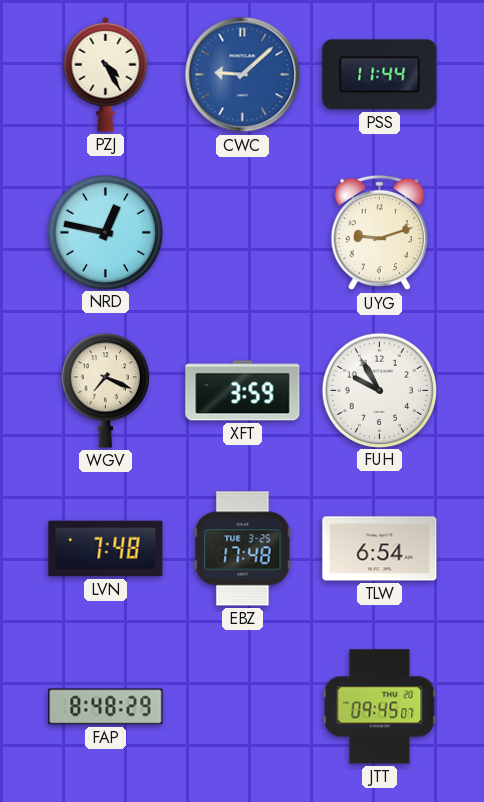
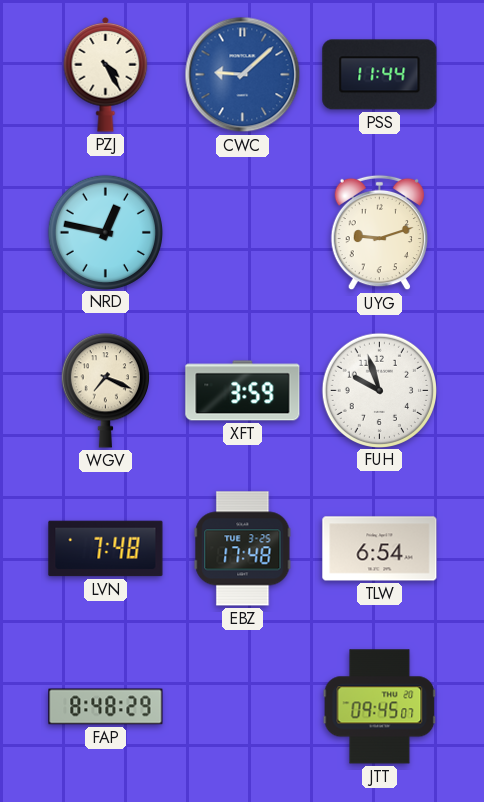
FUH: 9:55 -> 9:57 (379, 390)
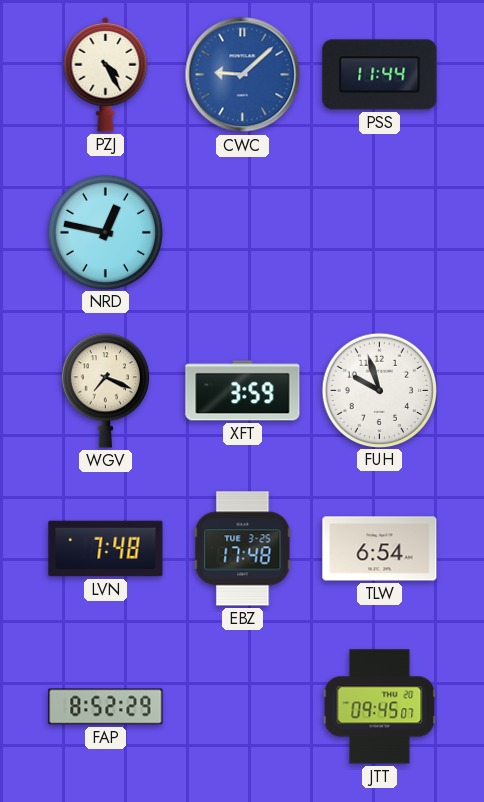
UYG: 9:12 -> none (379, 233)
FAP: 8:48 -> 8:52 (106, 707)
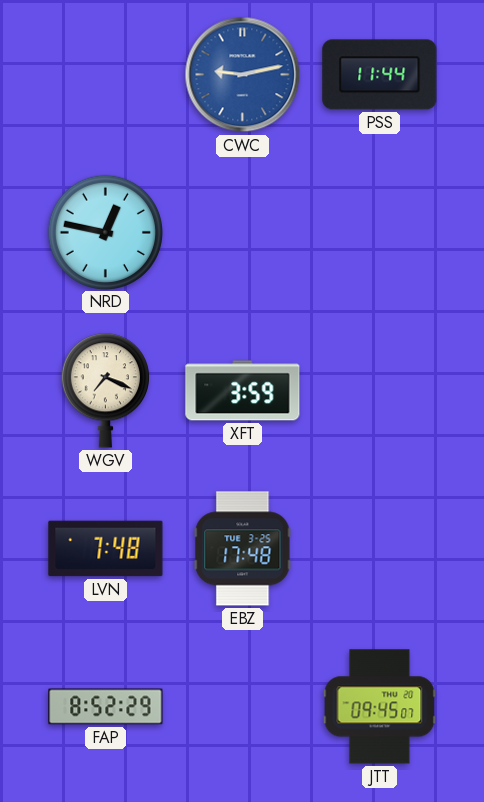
PZJ: 4:25 -> none (106, 74)
CWC: 9:08 -> 9:13 (243, 75)
FUH: 9:57 -> none (379, 390)
TLW: 6:54 -> none (380, 549)
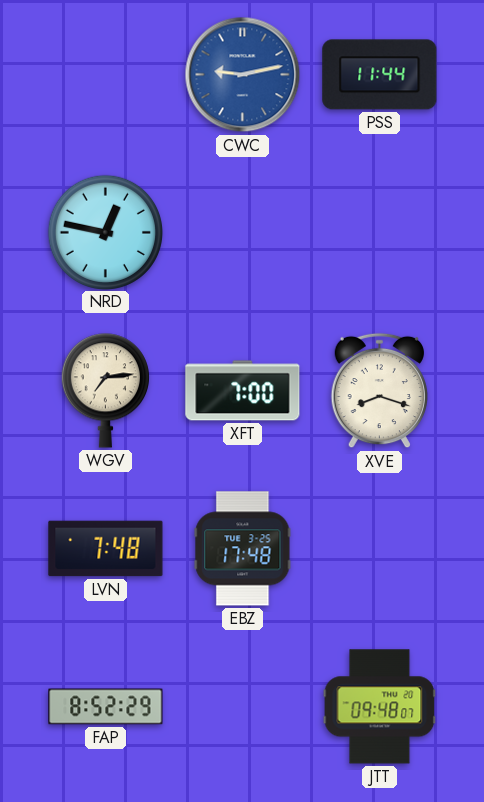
WGV: 7:19 -> 7:14 (105, 391)
XFT: 3:59 -> 7:00 (243, 391)
XVE: none -> 8:18 (379, 391)
JTT: 09:45 -> 09:48 (380, 707)
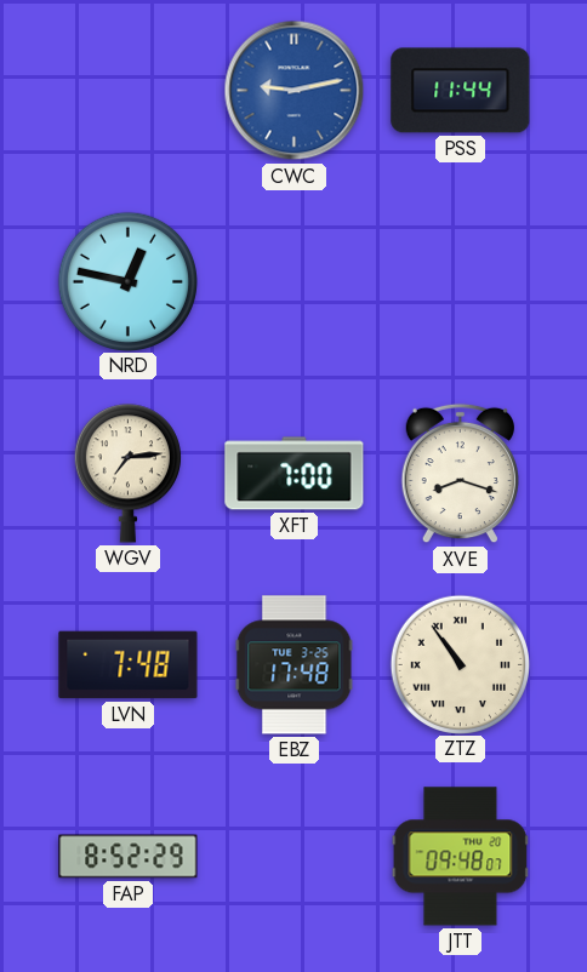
ZTZ: none -> 10:54 (460, 664)
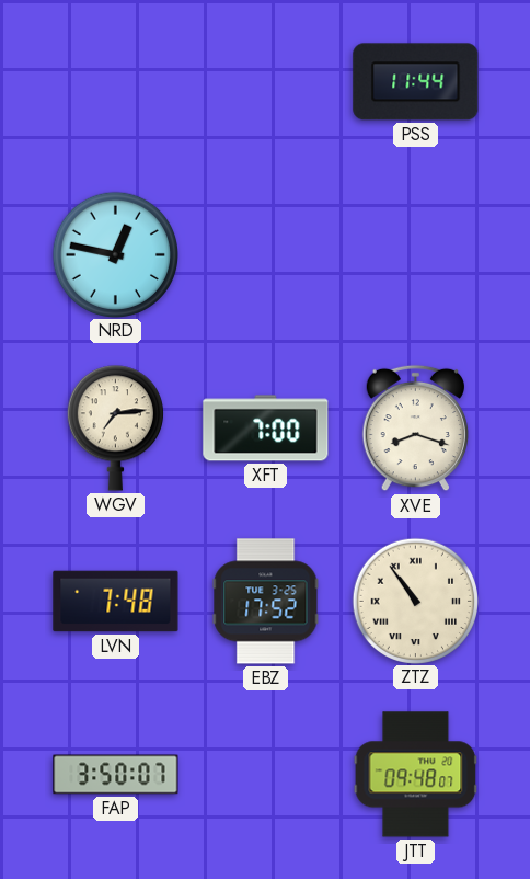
CWC: 9:13 -> none (295, 91)
EBZ: 17:48 -> 17:52 (266, 602)
FAP: 8:52 -> 3:50 (116, 775)
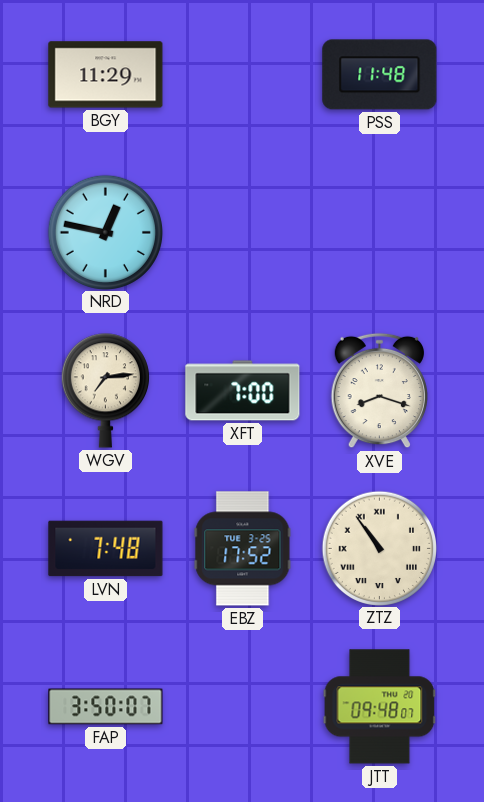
BGY: none -> 11:29 (106, 75)
PSS: 11:44 -> 11:48 (380, 75)
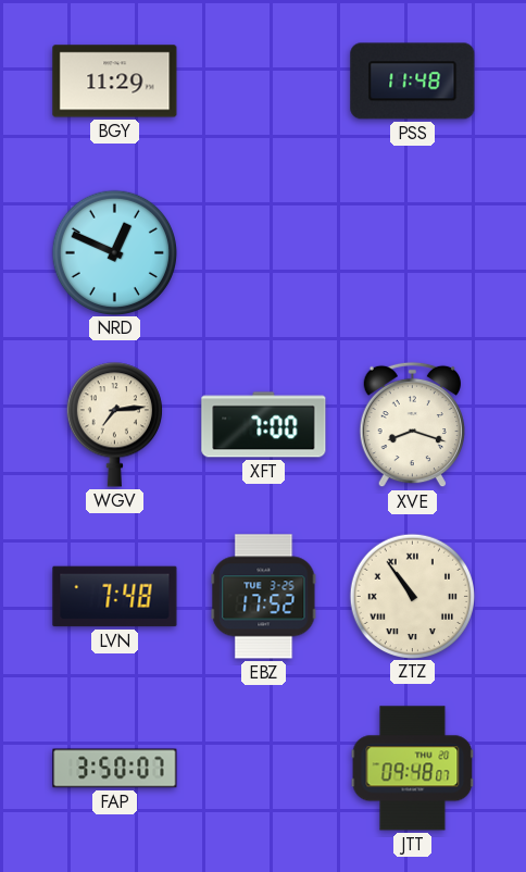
NRD: 12:47 -> 12:49 (114, 252)
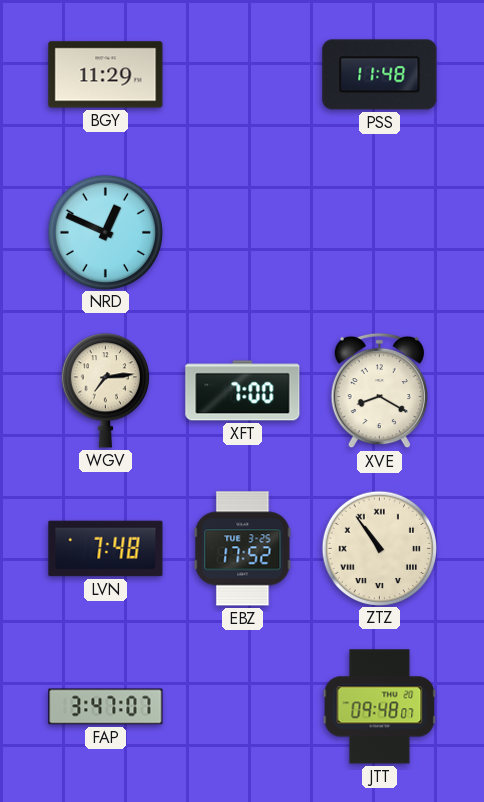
XVE: 8:18 -> 8:20 (379, 391)
FAP: 3:50 -> 3:47 (106, 707)
